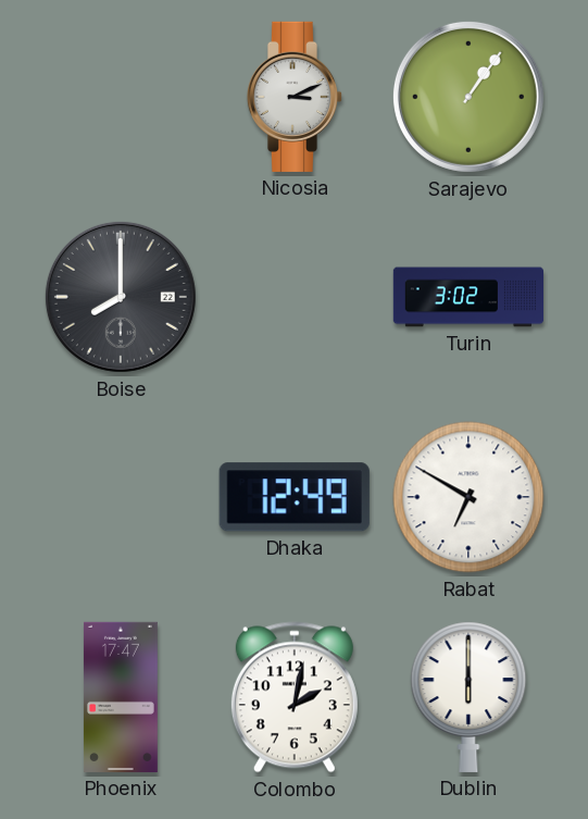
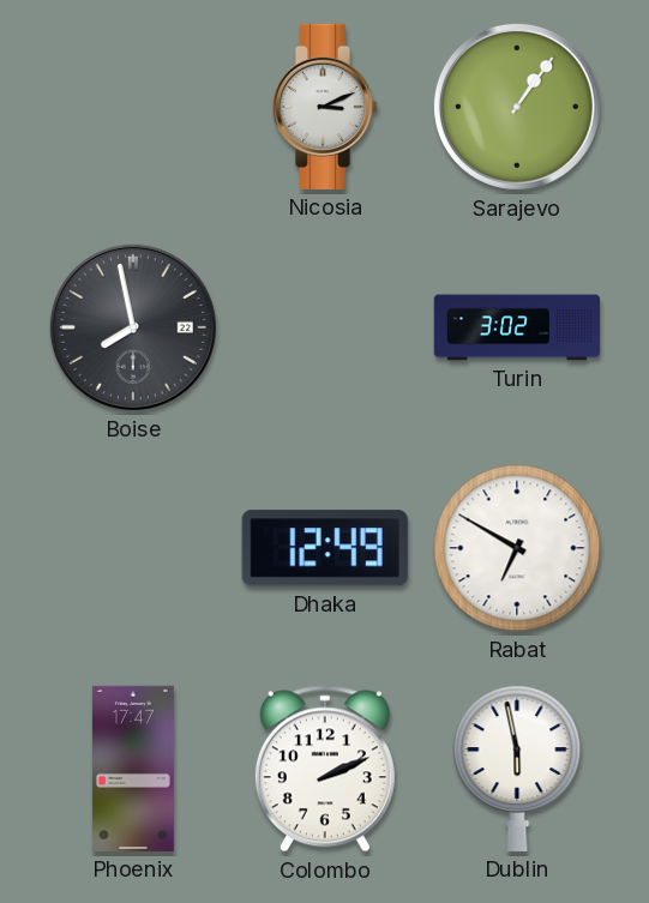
Boise: 8:00 -> 7:58 (133, 327)
Colombo: 2:02 -> 2:11 (325, 769)
Dublin: 6:00 -> 5:58 (517, 769)
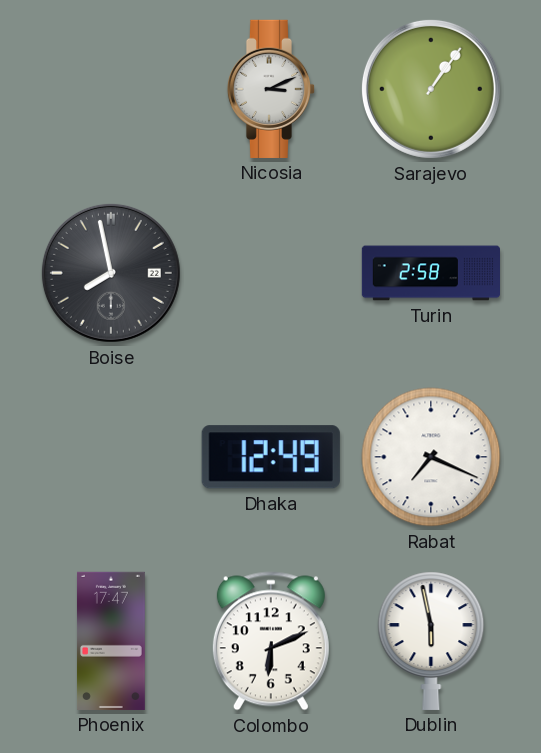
Turin: 3:02 -> 2:58 (430, 273)
Rabat: 6:50 -> 7:19 (431, 457)
Colombo: 2:11 -> 6:11 (271, 641)
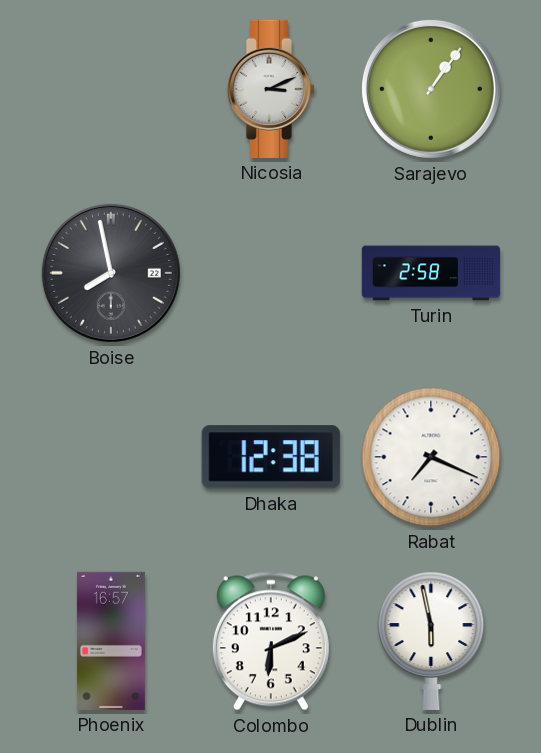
Dhaka: 12:49 -> 12:38 (271, 457)
Phoenix: 17:47 -> 16:57 (111, 641)
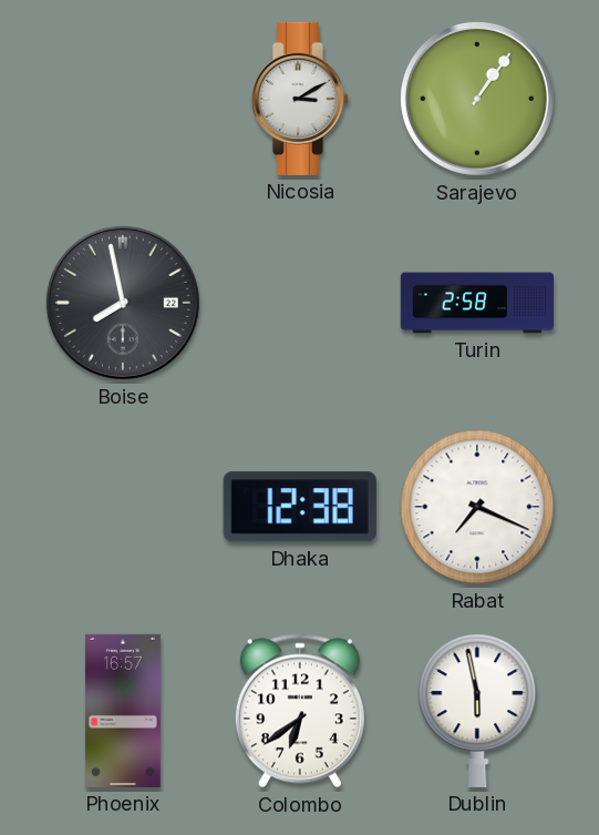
Nicosia: 3:11 -> 3:10 (300, 99)
Colombo: 6:11 -> 6:39 (300, 711)
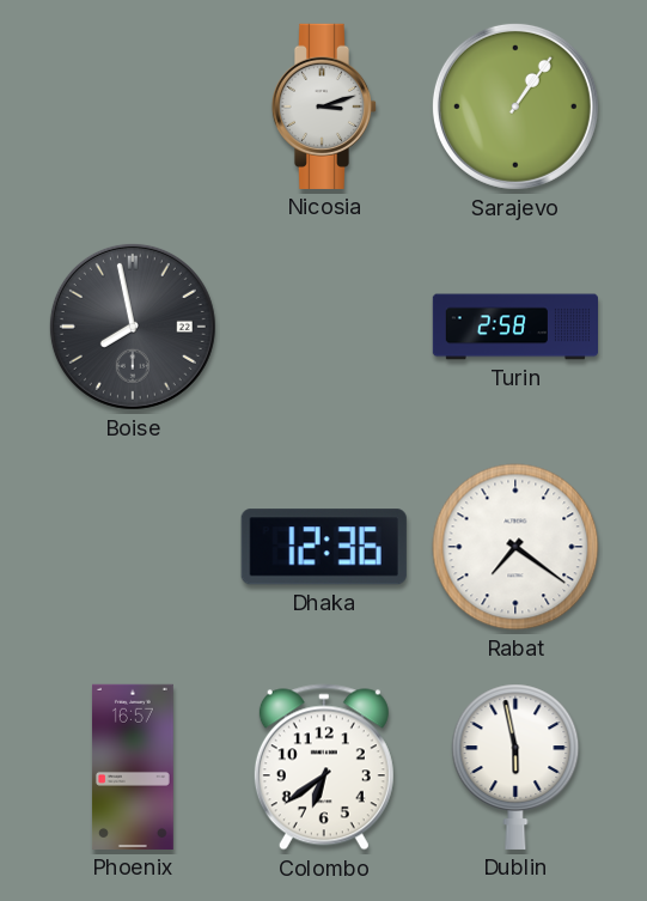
Nicosia: 3:10 -> 3:12 (324, 106)
Dhaka: 12:38 -> 12:36 (324, 547)
Rabat: 7:19 -> 7:21 (515, 547)
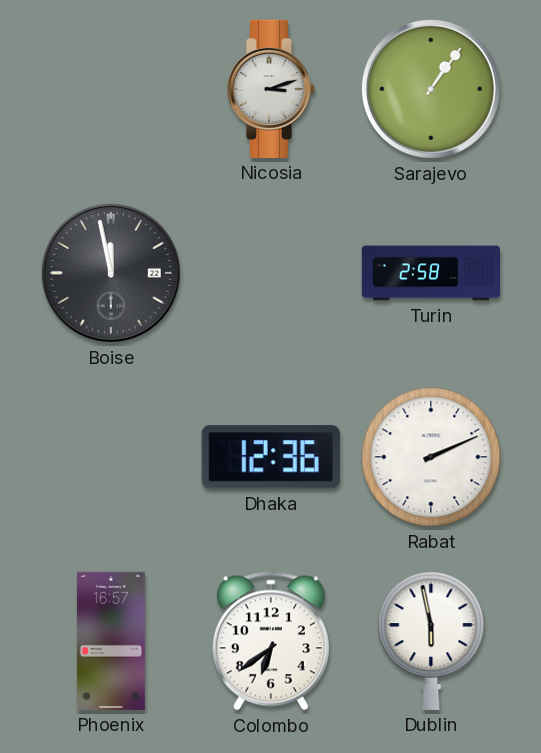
Boise: 7:58 -> 11:58 (111, 273)
Rabat: 7:21 -> 2:11 (431, 457)
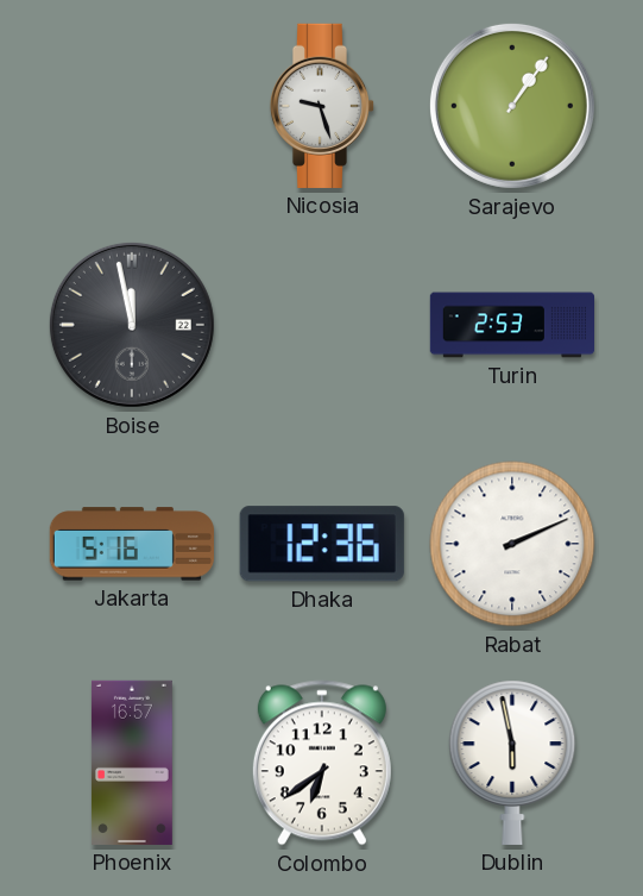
Nicosia: 3:12 -> 9:27 (322, 106)
Turin: 2:58 -> 2:53 (511, 325)
Jakarta: none -> 5:16 (132, 544)
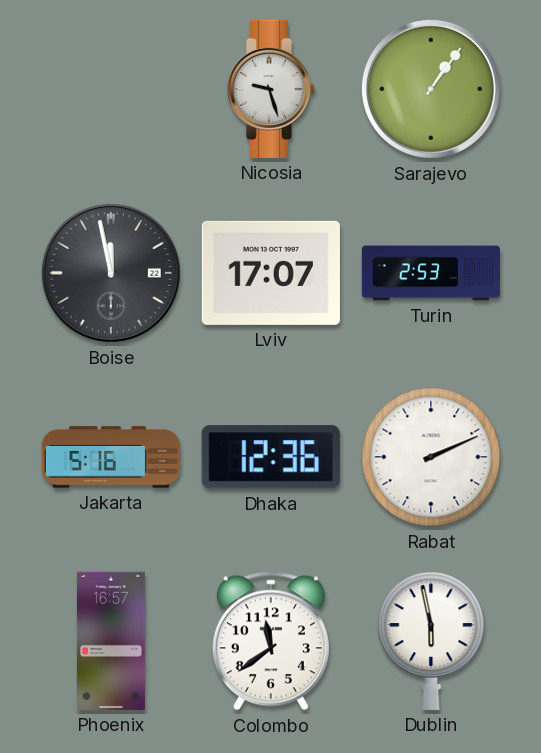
Lviv: none -> 17:07 (271, 273)
Colombo: 6:39 -> 11:39 (271, 641)
